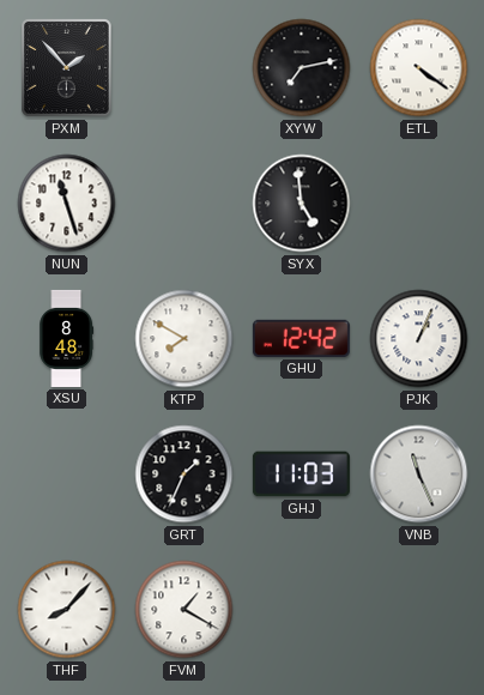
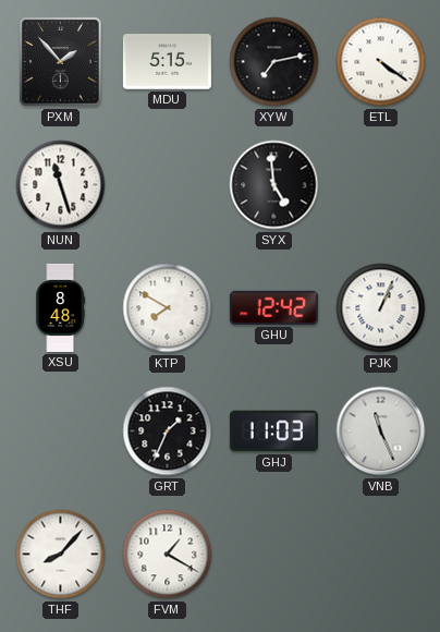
MDU: none -> 5:15 (167, 62)
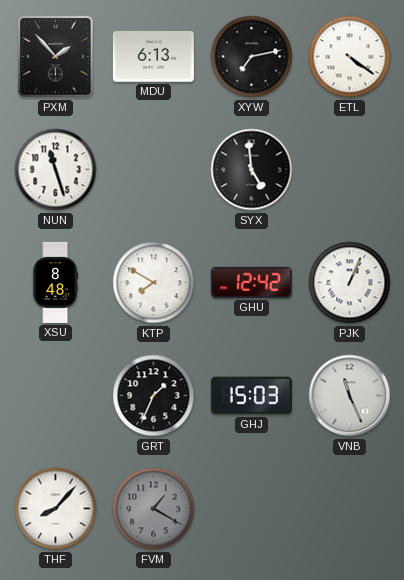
MDU: 5:15 -> 6:13 (153, 57)
GHJ: 11:03 -> 15:03 (251, 396)
FVM dial: white -> grey (154, 509)
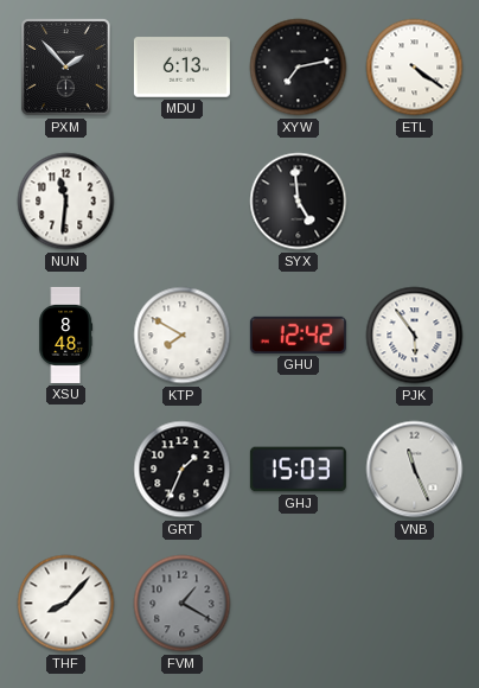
NUN: 11:27 -> 11:31 (66, 202)
PJK: 1:04 -> 5:54 (415, 336)
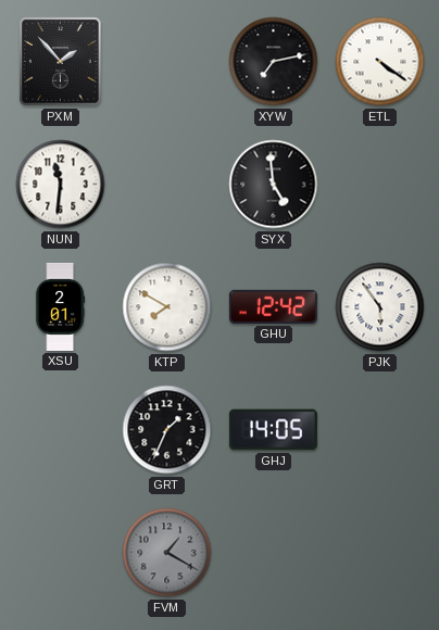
MDU: 6:13 -> none (181, 68)
XSU: 8:48 -> 2:01 (61, 306)
GHJ: 15:03 -> 14:05 (273, 430)
VNB: 11:26 -> none (415, 470)
THF: 8:07 -> none (66, 604)
